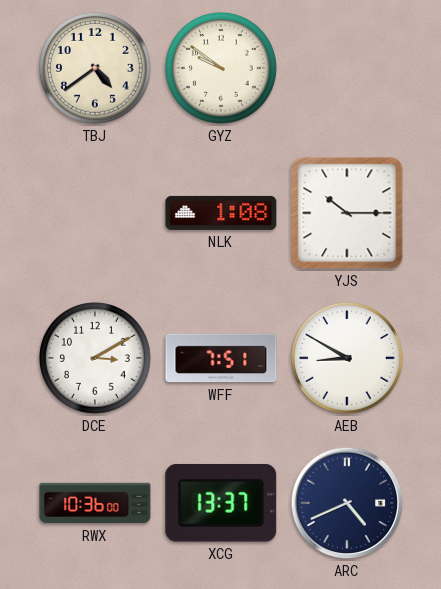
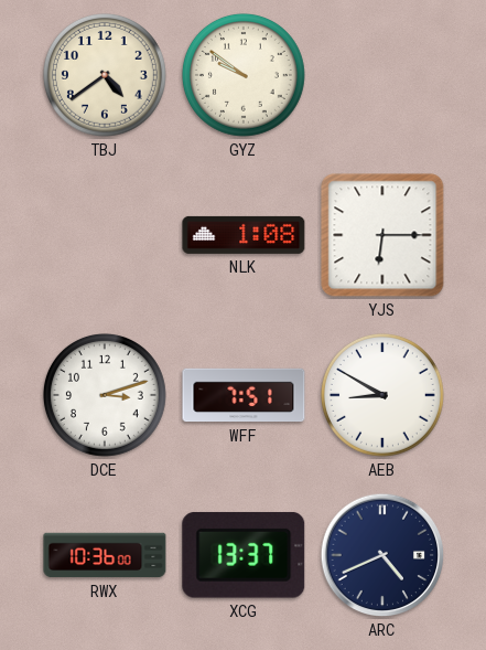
YJS: 10:15 -> 6:15 (382, 235)
DCE: 3:10 -> 3:12 (105, 395)
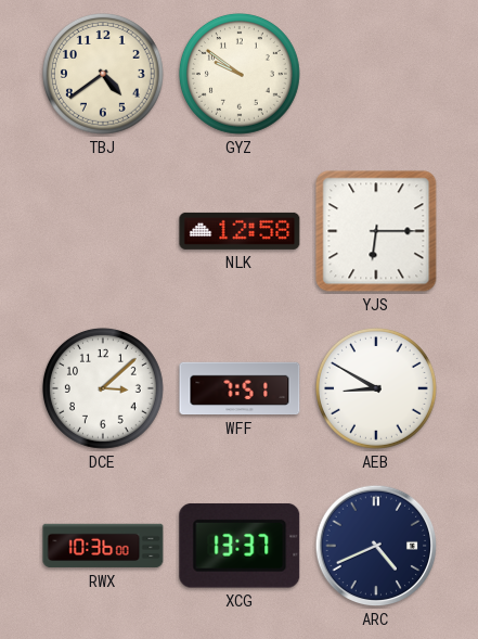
NLK: 1:08 -> 12:58 (240, 231)
DCE: 3:12 -> 3:08 (103, 388)
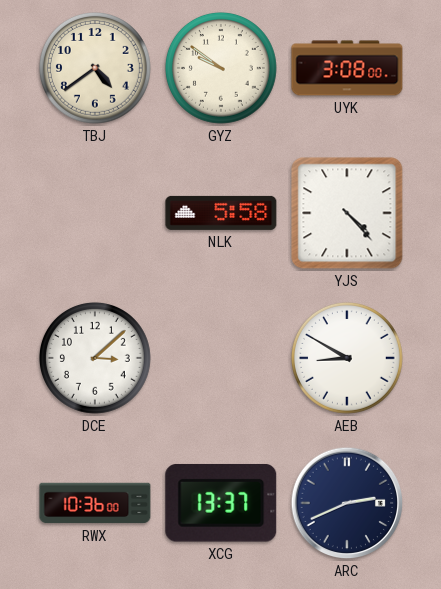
UYK: none -> 3:08 (347, 68)
NLK: 12:58 -> 5:58 (221, 213)
YJS: 6:15 -> 4:23 (347, 213)
WFF: 7:51 -> none (240, 388)
ARC: 4:41 -> 2:41 (347, 503)
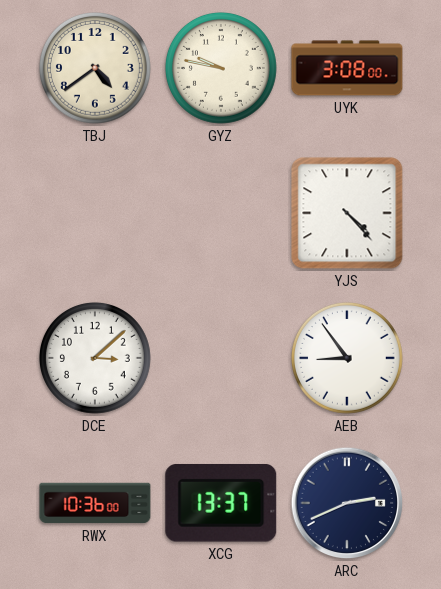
GYZ: 9:51 -> 9:47 (221, 68)
NLK: 5:58 -> none (221, 213)
AEB: 8:50 -> 8:54 (347, 358)
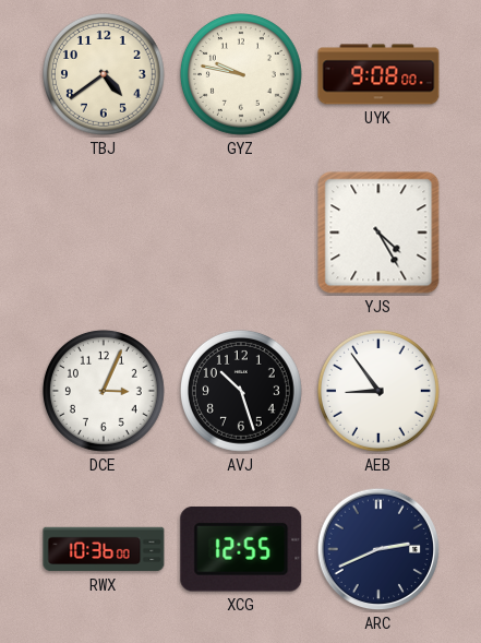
UYK: 3:08 -> 9:08 (378, 74)
YJS: 4:23 -> 4:25 (378, 233)
DCE: 3:08 -> 3:04 (104, 391)
AVJ: none -> 10:27 (241, 391)
XCG: 13:37 -> 12:55 (241, 549)
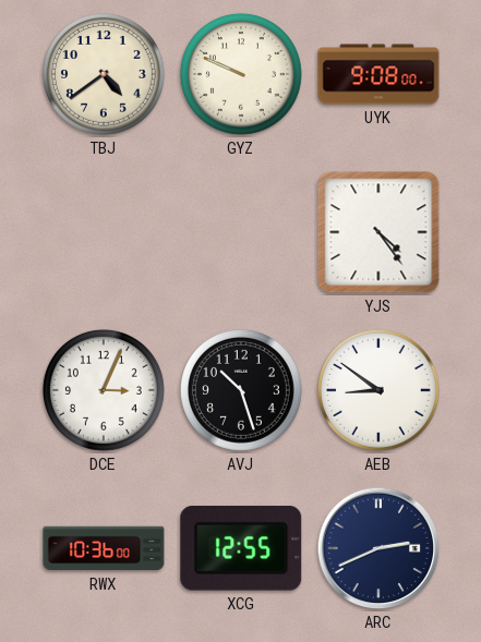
GYZ: 9:47 -> 9:49 (241, 74)
YJS: 4:25 -> 4:24 (378, 232)
AEB: 8:54 -> 8:51 (378, 390)
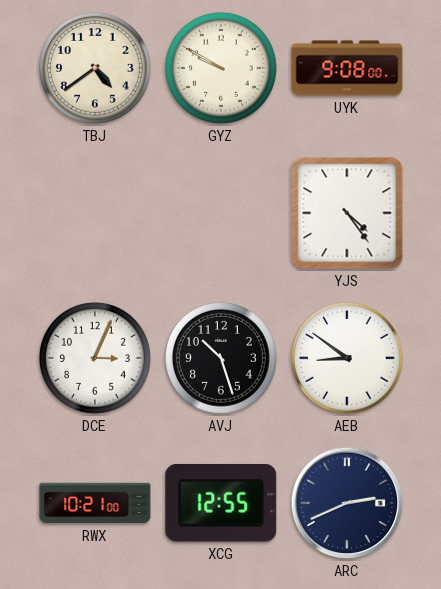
GYZ: 9:49 -> 9:50 (221, 68)
RWX: 10:36 -> 10:21 (95, 503)
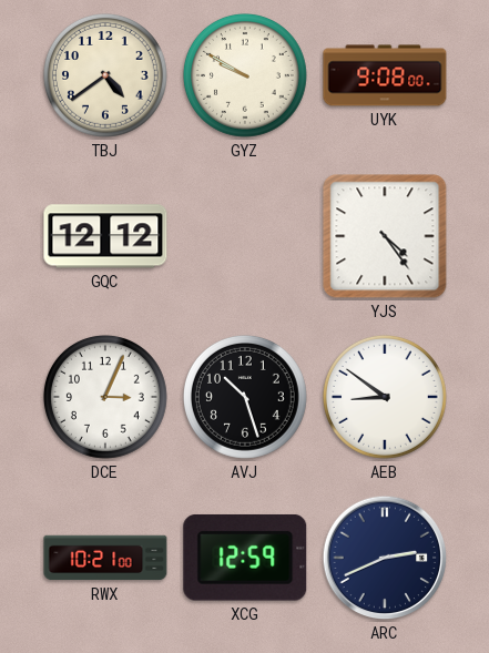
GQC: none -> 12:12 (105, 236)
XCG: 12:55 -> 12:59 (245, 558)
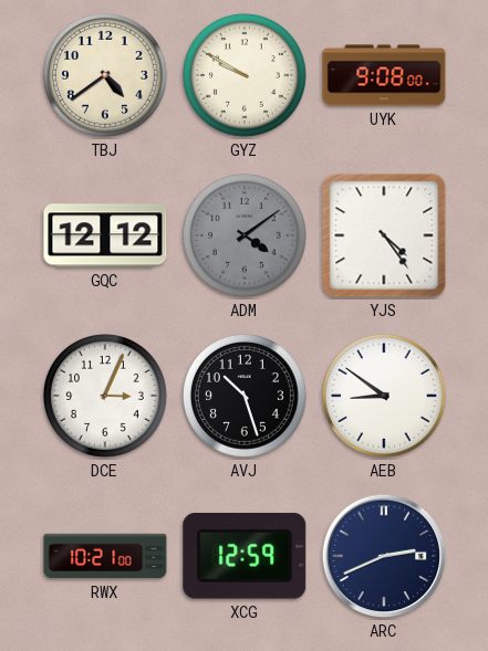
ADM: none -> 4:09 (245, 235)
